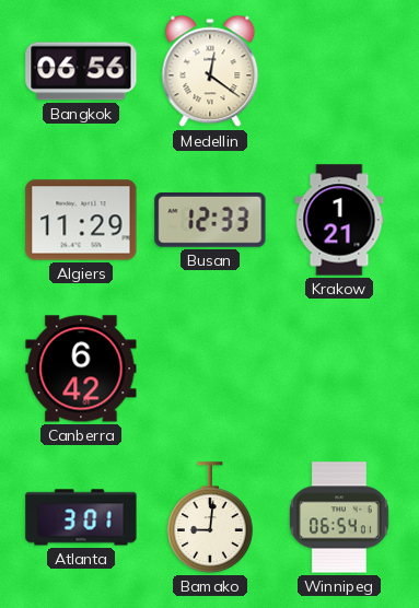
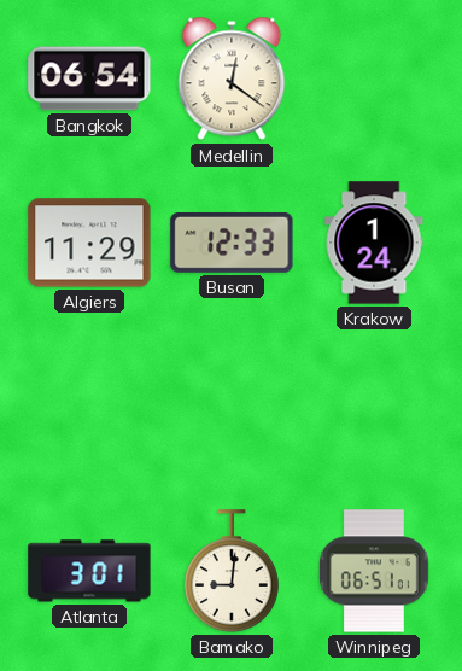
Bangkok: 06:56 -> 06:54 (89, 78)
Krakow: 1:21 -> 1:24 (374, 243)
Canberra: 6:42 -> none (81, 369)
Winnipeg: 06:54 -> 06:51 (375, 571)
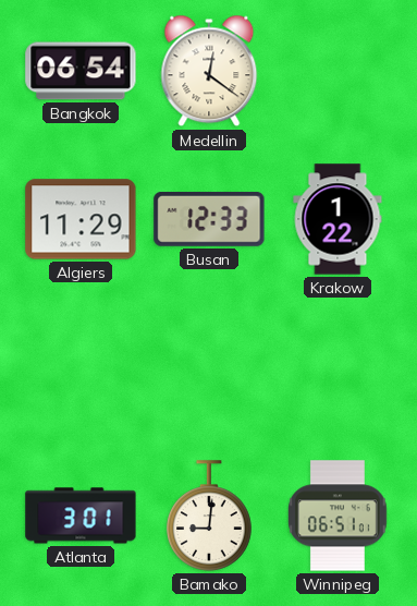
Krakow: 1:24 -> 1:22 (338, 219)
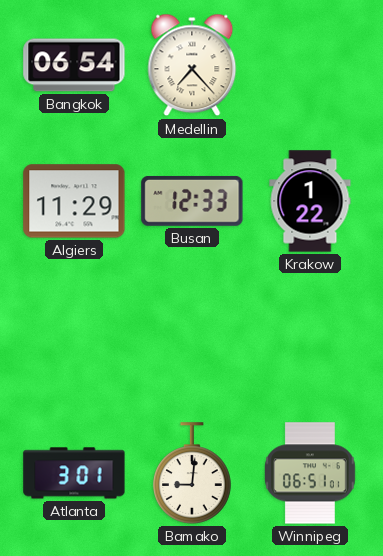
Medellin: 12:21 -> 7:23 (192, 65)
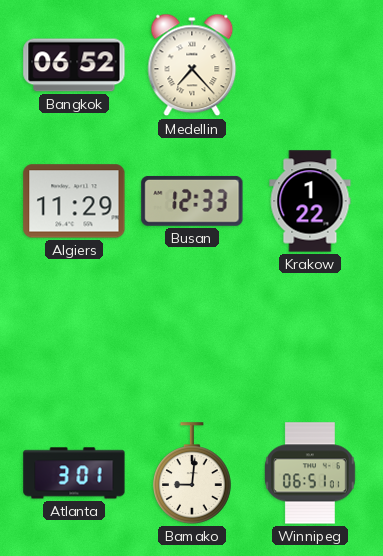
Bangkok: 06:54 -> 06:52 (74, 65)
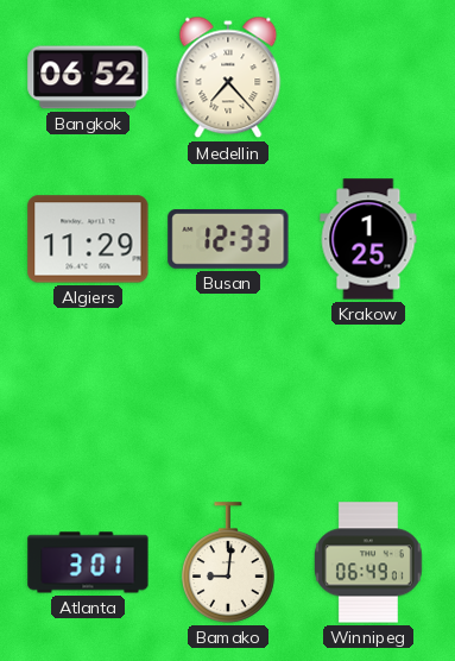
Krakow: 1:22 -> 1:25 (368, 239)
Winnipeg: 06:51 -> 06:49 (369, 562)
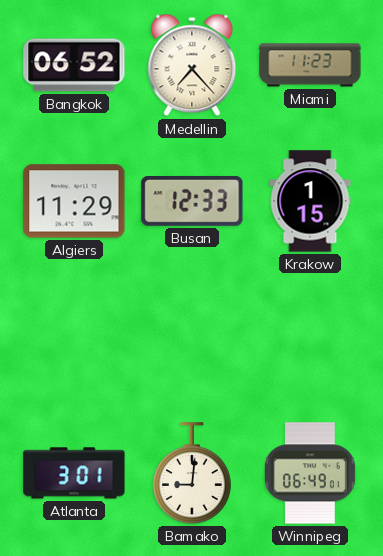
Miami: none -> 11:23 (310, 65)
Krakow: 1:25 -> 1:15 (310, 201)
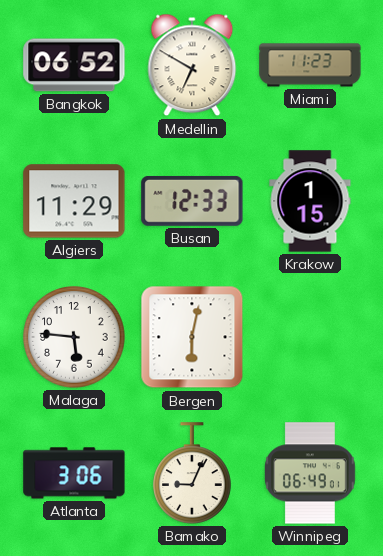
Medellin: 7:23 -> 6:50 (192, 65)
Malaga: none -> 5:46 (74, 337)
Bergen: none -> 6:02 (192, 337)
Atlanta: 3:01 -> 3:06 (74, 473)
Bamako: 9:01 -> 9:04 (192, 473)
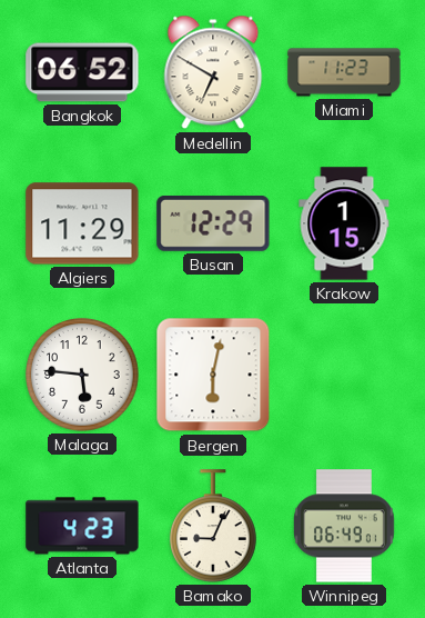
Busan: 12:33 -> 12:29 (213, 223)
Atlanta: 3:06 -> 4:23 (82, 526)
